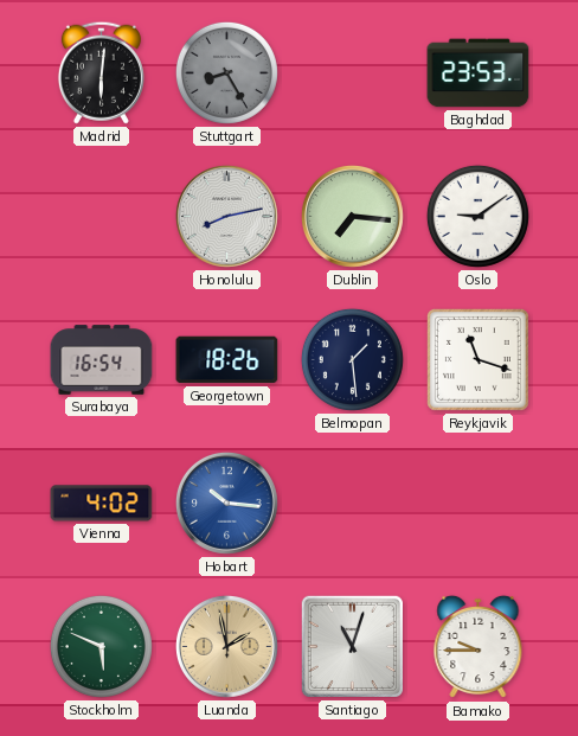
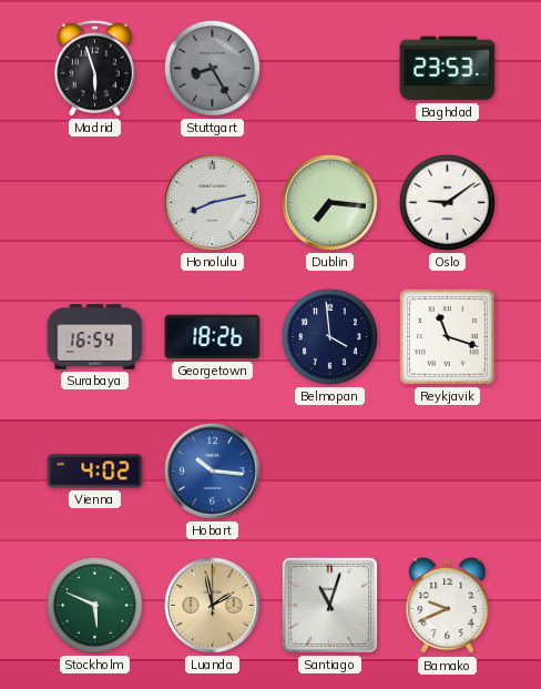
Madrid: 6:01 -> 5:57 (94, 68)
Belmopan: 1:29 -> 3:59 (329, 336)
Bamako: 9:45 -> 9:41 (448, 606)
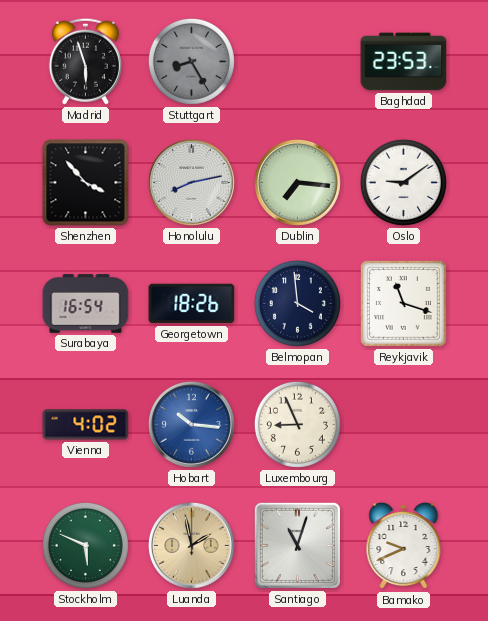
Shenzhen: none -> 3:53 (86, 183)
Luxembourg: none -> 8:56 (297, 424)
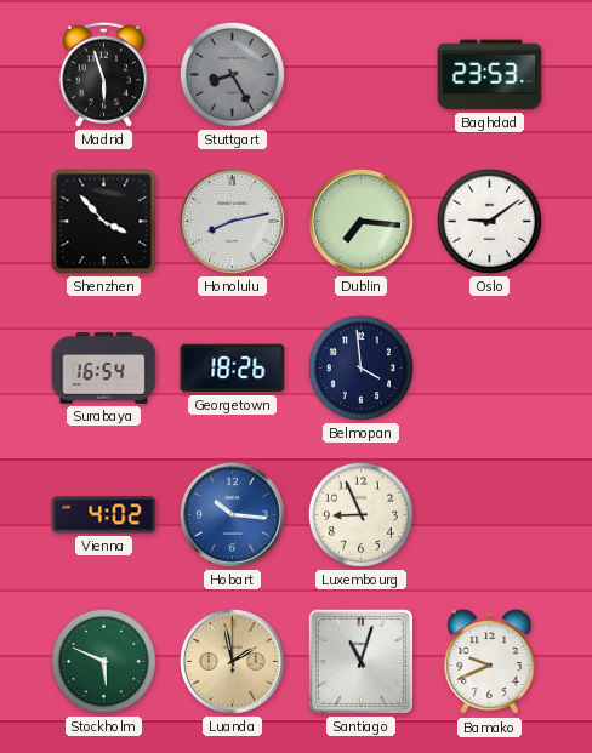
Reykjavik: 11:18 -> none (403, 303)
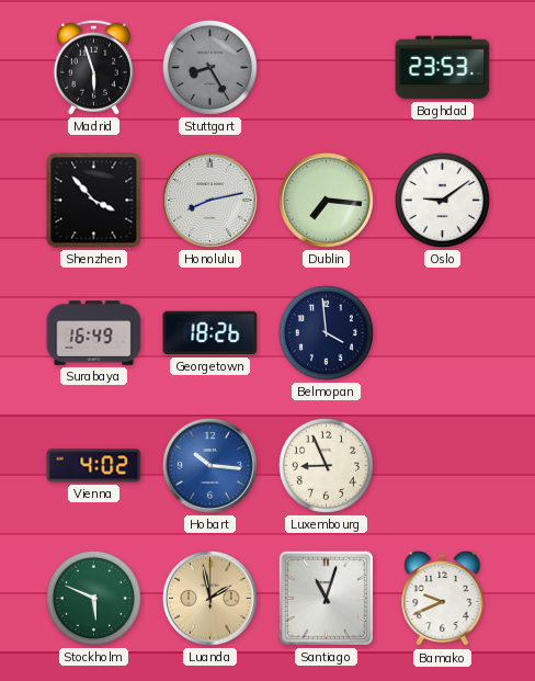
Surabaya: 16:54 -> 16:49 (94, 333)
